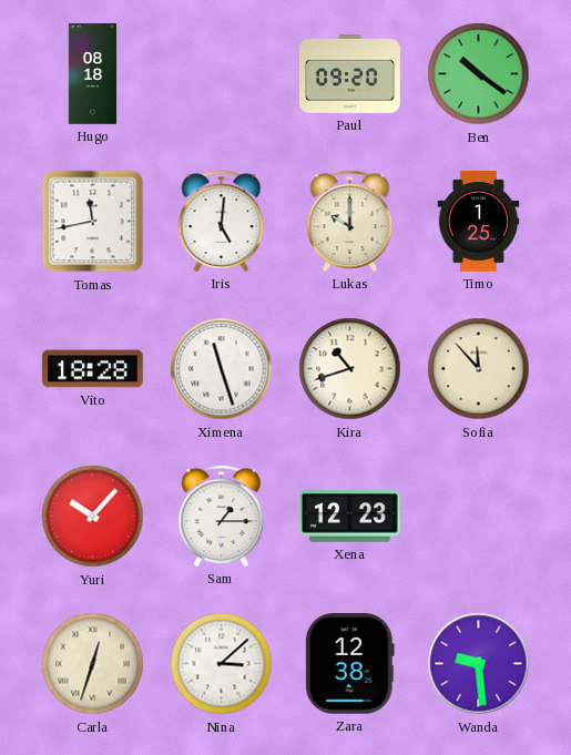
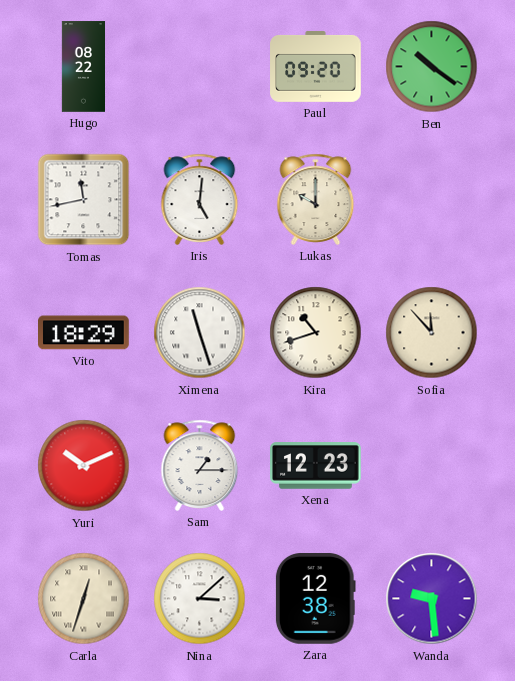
Hugo: 08:18 -> 08:22 (83, 67)
Timo: 1:25 -> none (479, 222)
Vito: 18:28 -> 18:29 (84, 333)
Yuri: 10:07 -> 10:11 (84, 466)
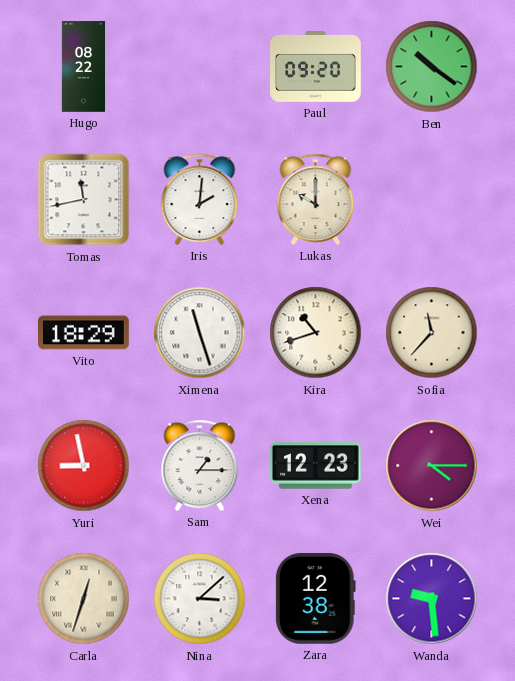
Iris: 5:01 -> 2:01 (200, 199)
Sofia: 11:53 -> 11:37 (432, 333)
Yuri: 10:11 -> 8:58 (84, 466)
Wei: none -> 4:15 (432, 466)
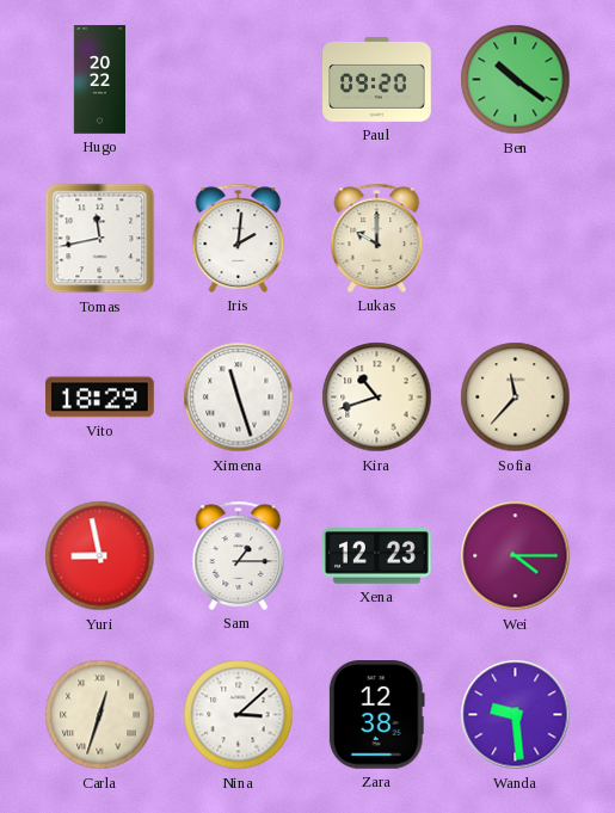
Hugo: 08:22 -> 20:22 (99, 80)
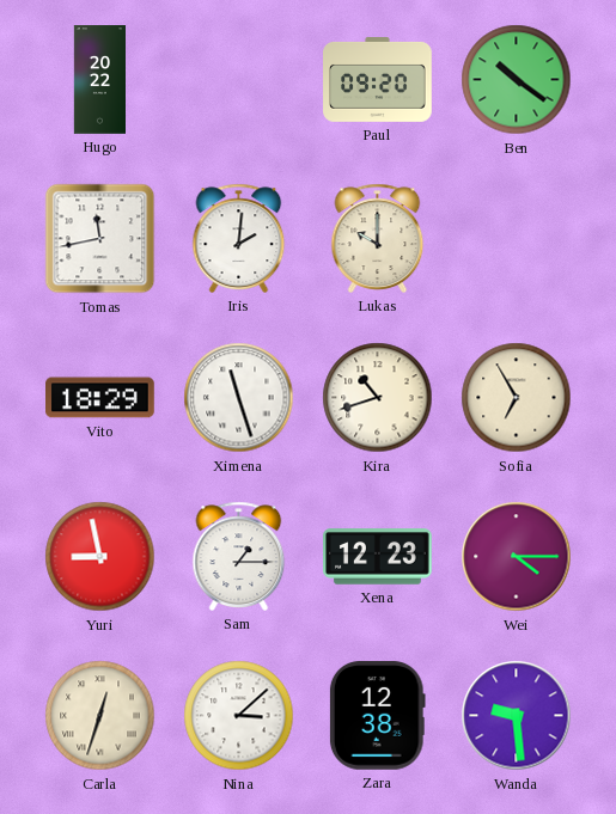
Sofia: 11:37 -> 6:55 (517, 398)
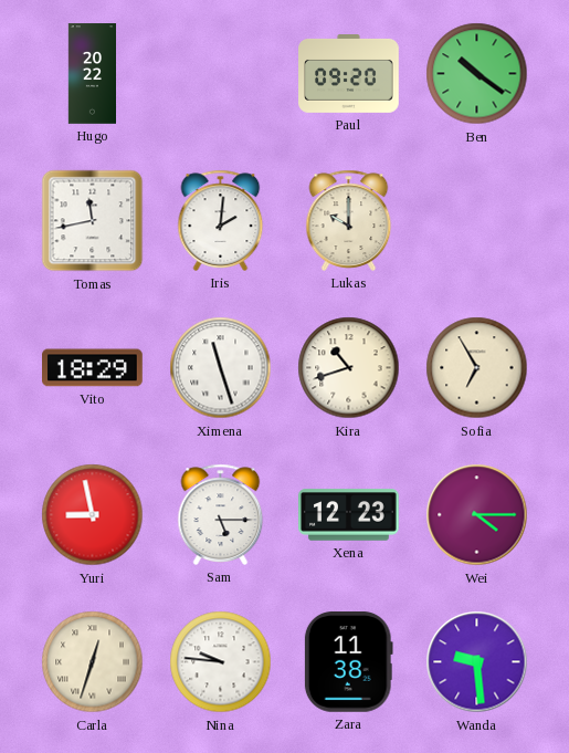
Sam: 1:15 -> 5:15 (221, 514)
Nina: 3:08 -> 9:46 (221, 662)
Zara: 12:38 -> 11:38 (348, 662)
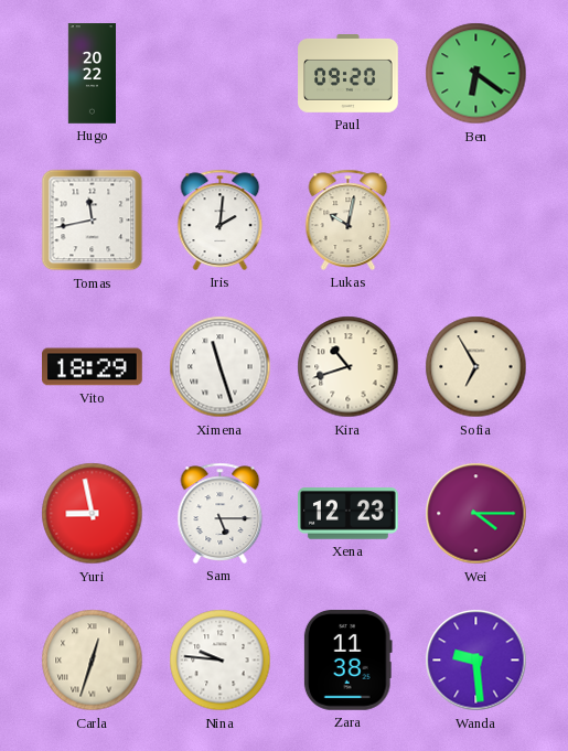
Ben: 10:21 -> 6:21 (476, 74)
Lukas: 10:00 -> 10:02 (349, 219)
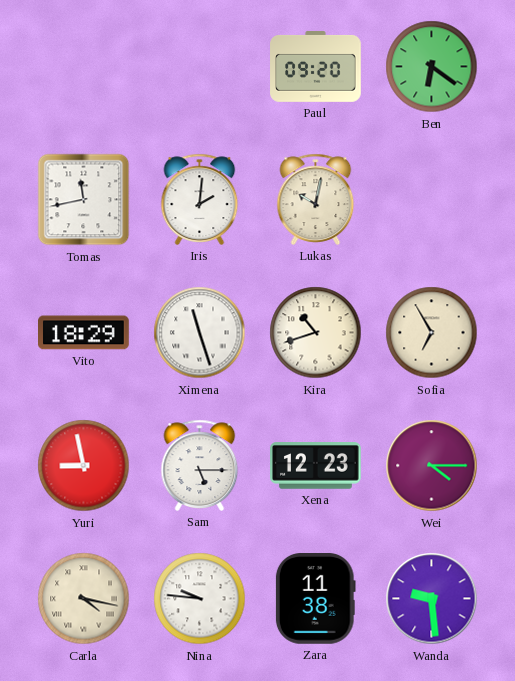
Hugo: 20:22 -> none (92, 74)
Carla: 12:33 -> 4:17 (84, 599)
